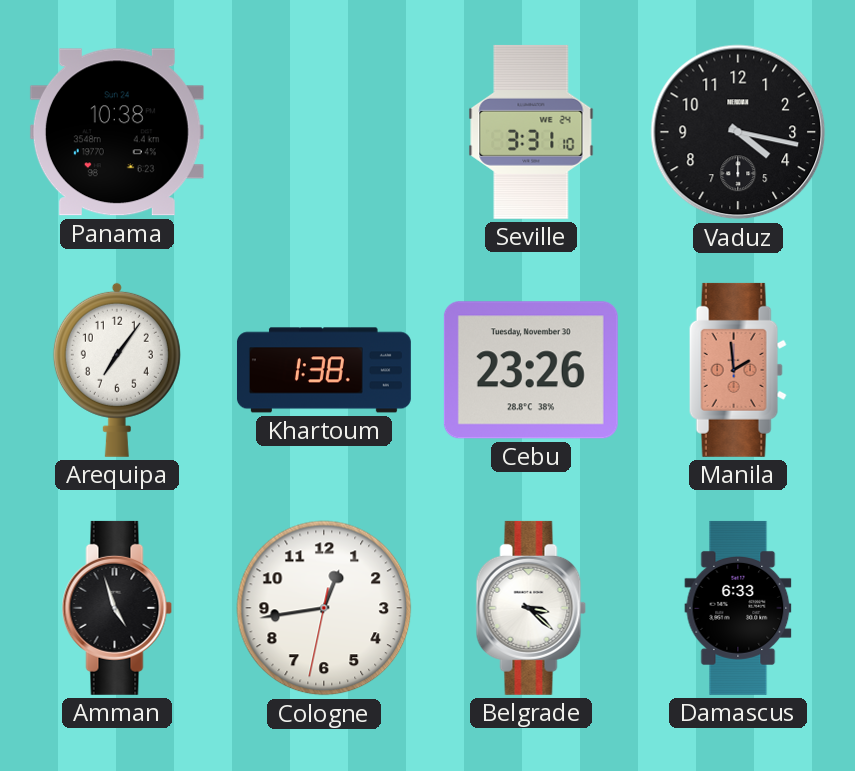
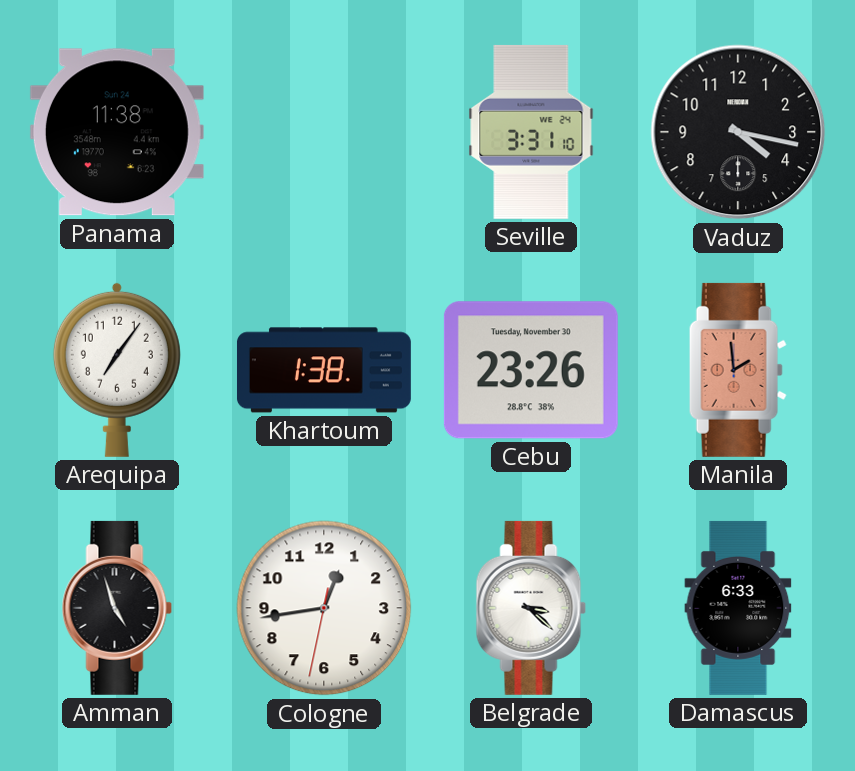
Panama: 10:38 -> 11:38 (117, 132)
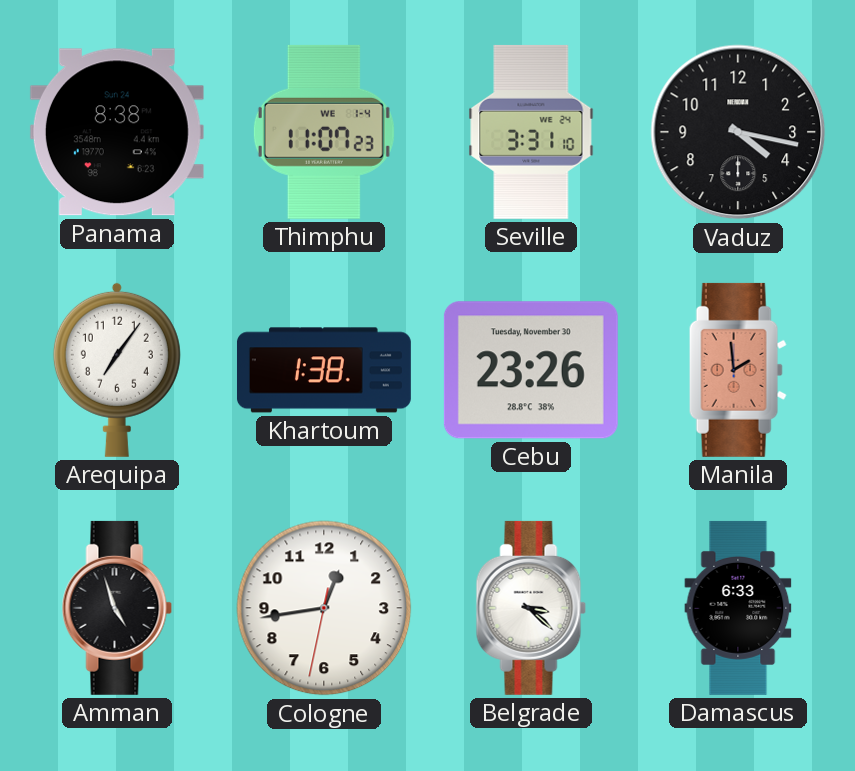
Panama: 11:38 -> 8:38 (117, 132)
Thimphu: none -> 11:07 (324, 132)
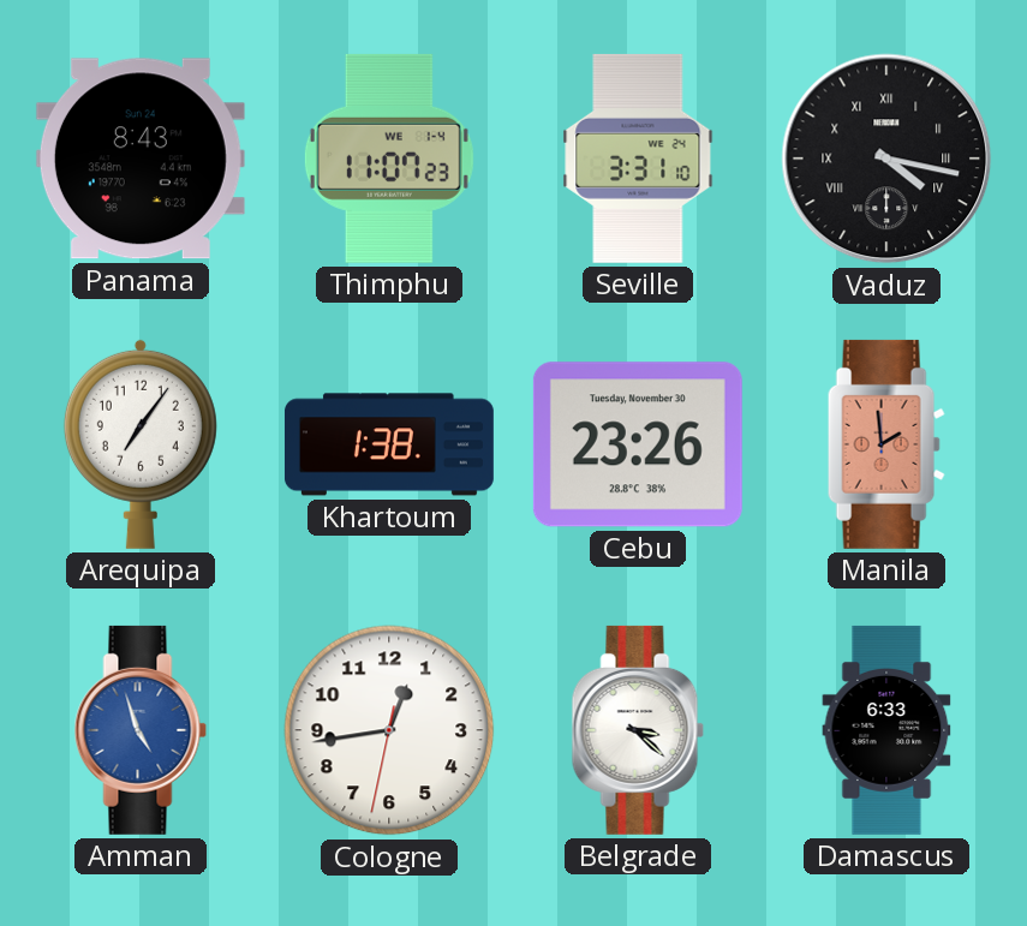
Panama: 8:38 -> 8:43 (141, 159)
Vaduz numerals: Arabic -> Roman (886, 159)
Amman dial: black -> blue (141, 730)
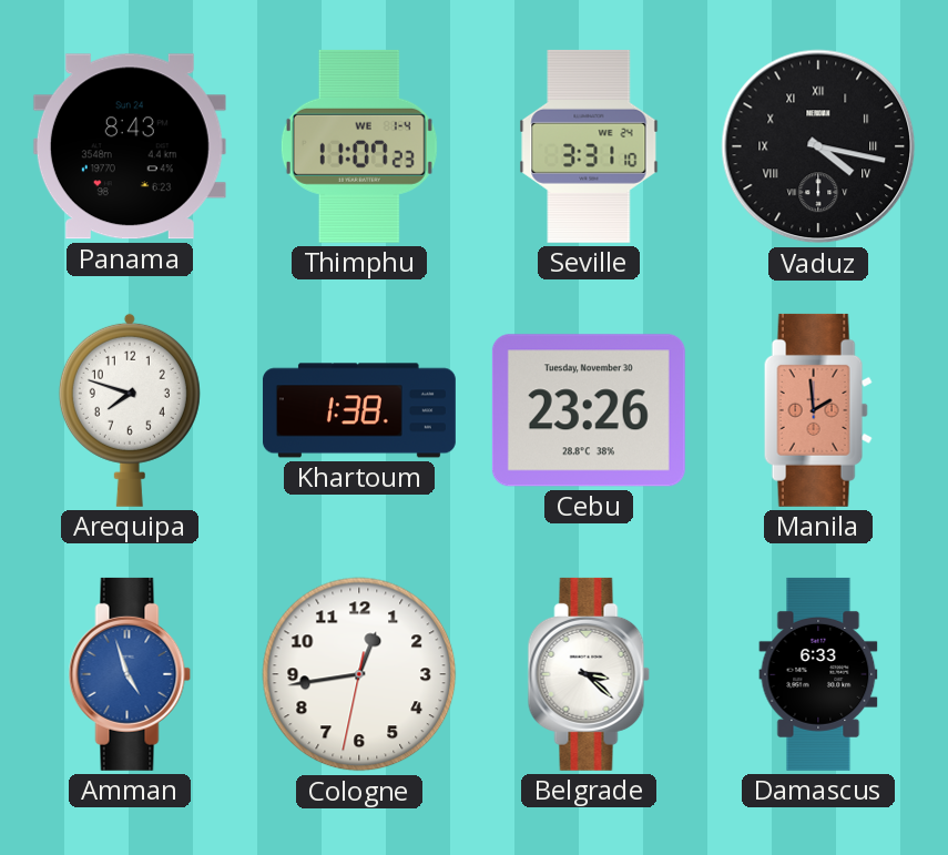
Arequipa: 7:06 -> 7:48 (130, 410)
